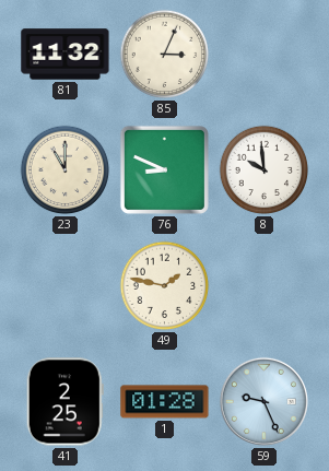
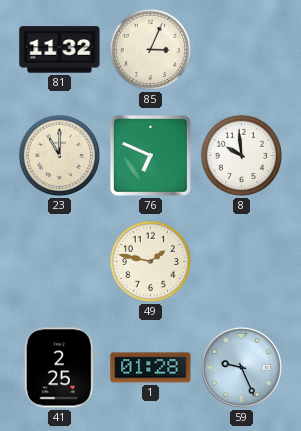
76: 8:49 -> 6:49 (150, 155)
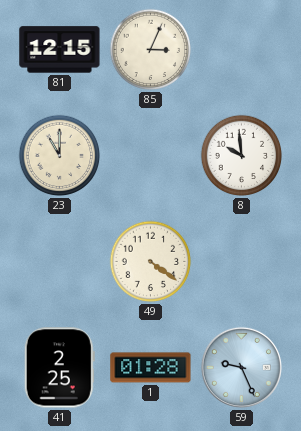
81: 11:32 -> 12:15 (60, 50)
76: 6:49 -> none (150, 155)
49: 1:47 -> 4:21 (151, 262)
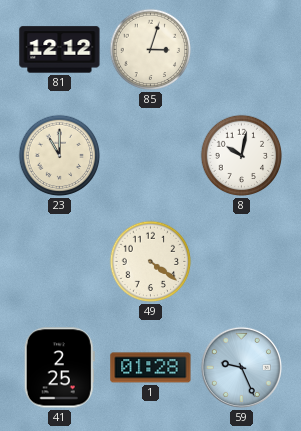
81: 12:15 -> 12:12 (60, 50)
85: 3:04 -> 3:03 (151, 50)
8: 9:59 -> 10:02 (242, 156)
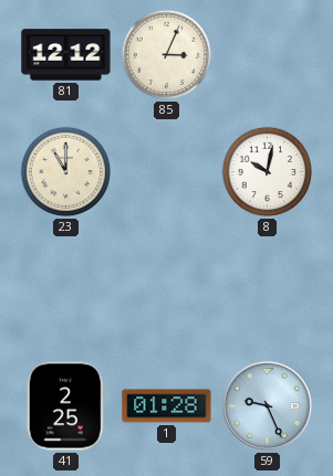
85: 3:03 -> 3:04 (167, 55)
49: 4:21 -> none (151, 262)
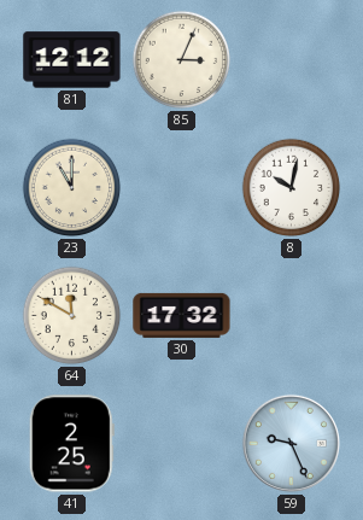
64: none -> 11:50 (72, 316)
30: none -> 17:32 (182, 315)
1: 01:28 -> none (167, 406)
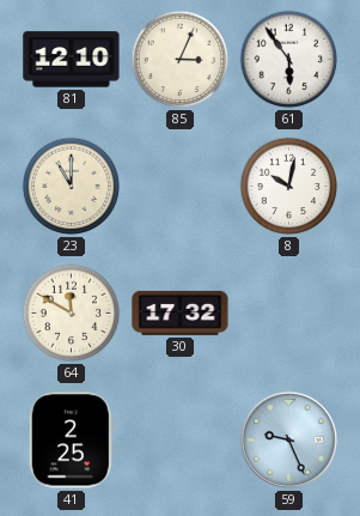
81: 12:12 -> 12:10 (72, 60)
61: none -> 5:54 (289, 60)
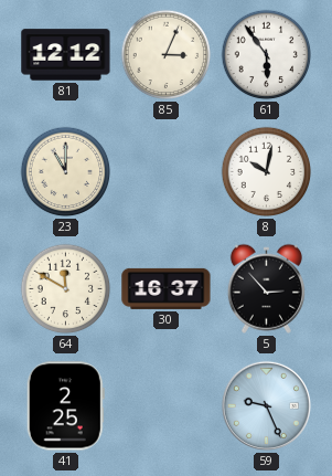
81: 12:10 -> 12:12 (66, 55)
30: 17:32 -> 16:37 (167, 288)
5: none -> 2:53 (266, 288)
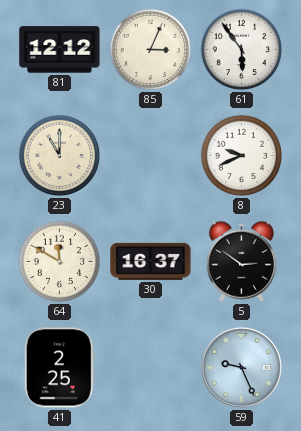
8: 10:02 -> 9:41 (242, 156)
5: 2:53 -> 2:51 (241, 261)
